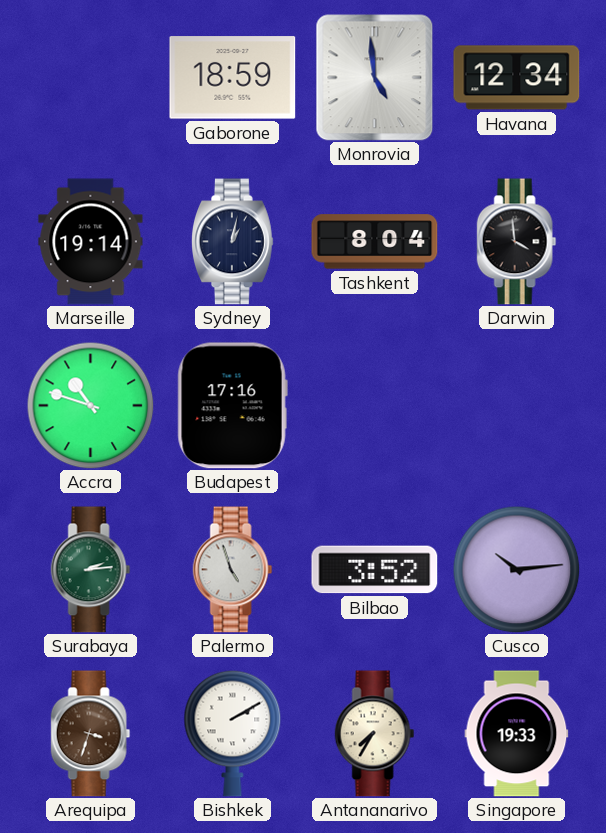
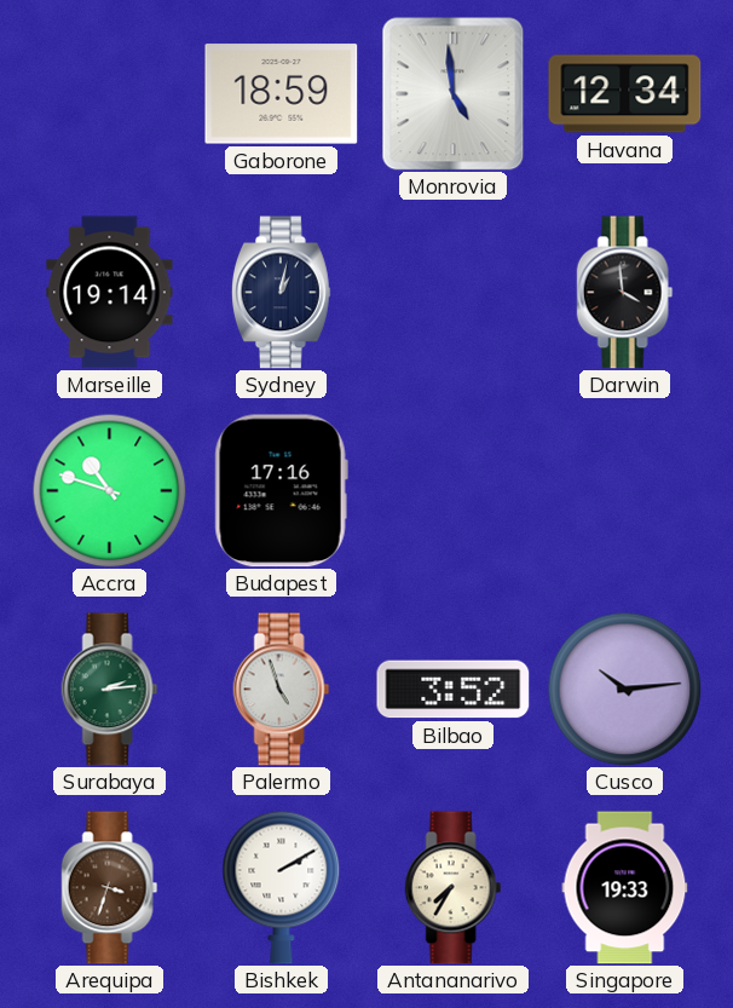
Tashkent: 8:04 -> none (375, 242)
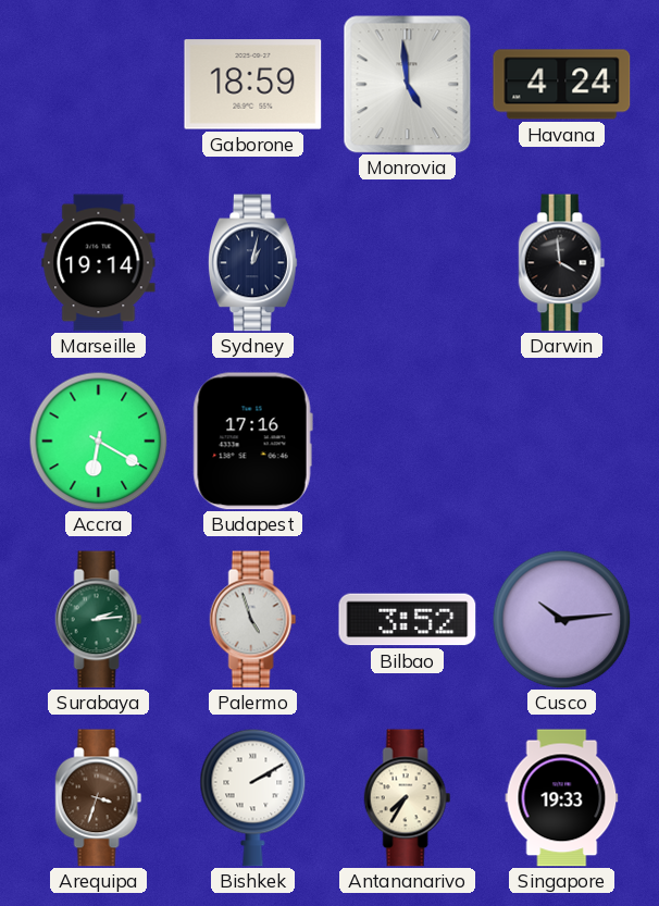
Havana: 12:34 -> 4:24 (562, 85)
Accra: 10:48 -> 6:20 (98, 440)
